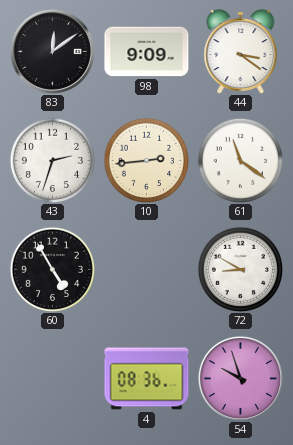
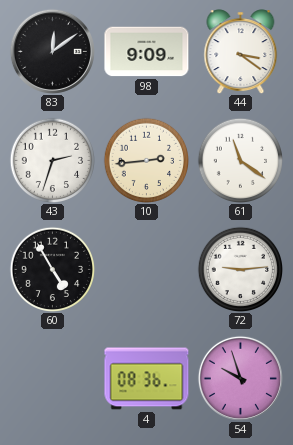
72: 8:50 -> 9:14 (240, 269)
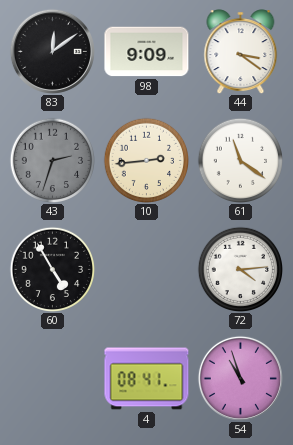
43 dial: white -> grey (52, 160)
72: 9:14 -> 4:14 (240, 269)
4: 08:36 -> 08:41 (147, 379)
54: 9:57 -> 10:57 (240, 378)
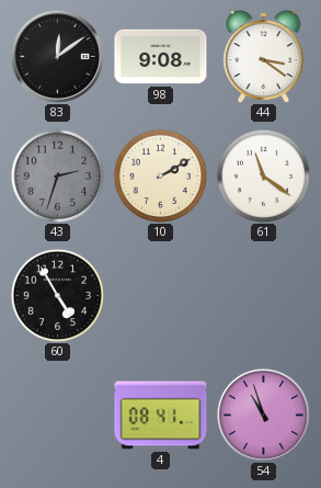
98: 9:09 -> 9:08 (161, 57)
10: 2:44 -> 2:10 (160, 175)
72: 4:14 -> none (240, 269)
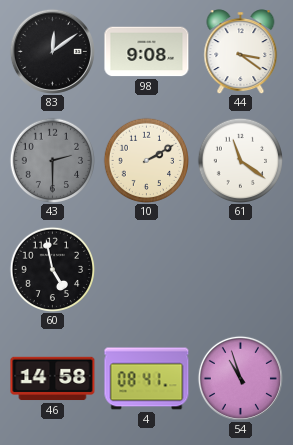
43: 2:33 -> 2:30 (52, 160)
60: 4:55 -> 4:58 (52, 269)
46: none -> 14:58 (53, 379)
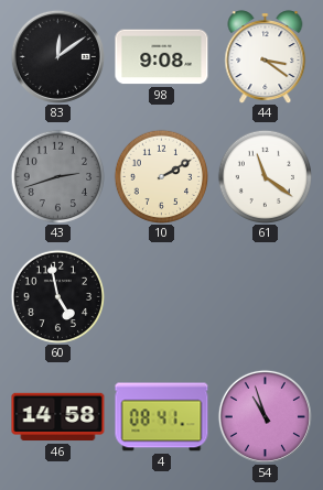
43: 2:30 -> 2:42 (57, 176)
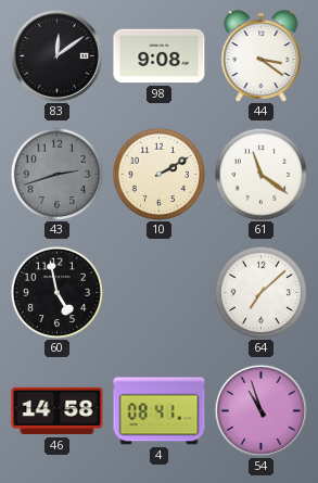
64: none -> 7:08 (260, 292)
